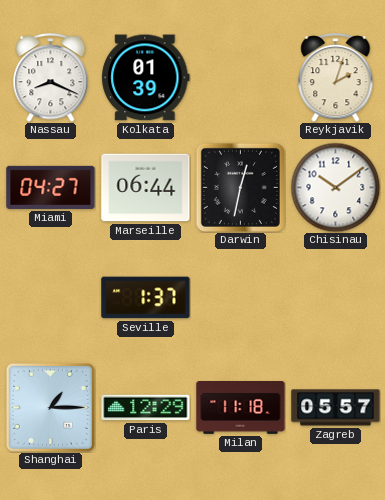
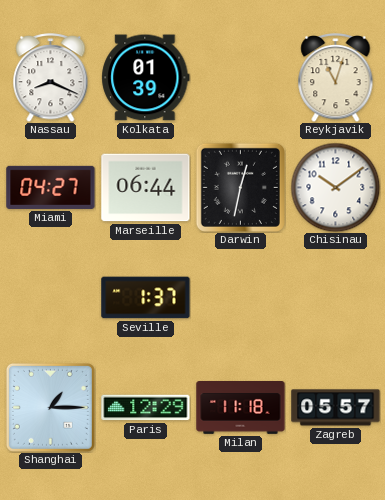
Reykjavik: 2:03 -> 11:03 (336, 78)
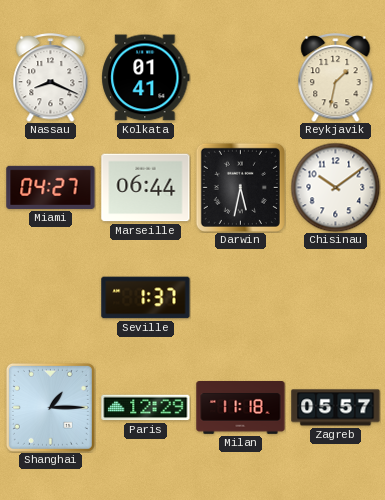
Kolkata: 01:39 -> 01:41 (146, 78)
Reykjavik: 11:03 -> 1:32 (336, 78)
Darwin: 12:32 -> 5:32 (240, 187)
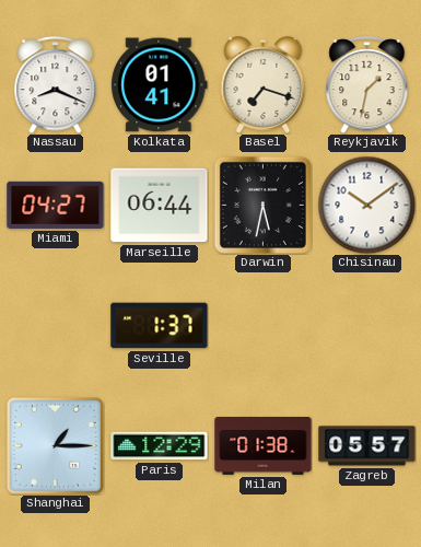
Basel: none -> 7:18 (264, 85)
Milan: 11:18 -> 01:38 (264, 446)
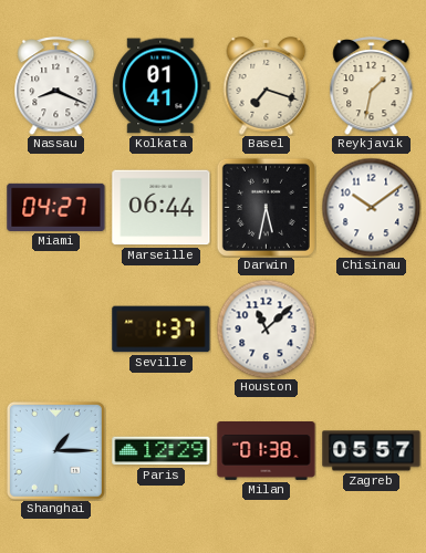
Houston: none -> 11:08 (266, 328)
